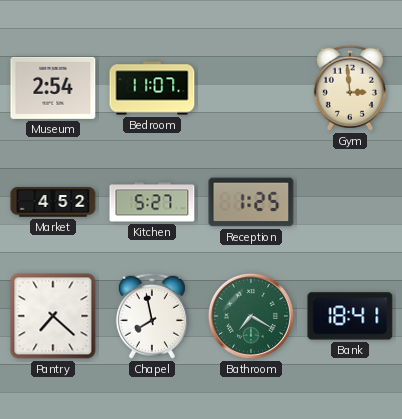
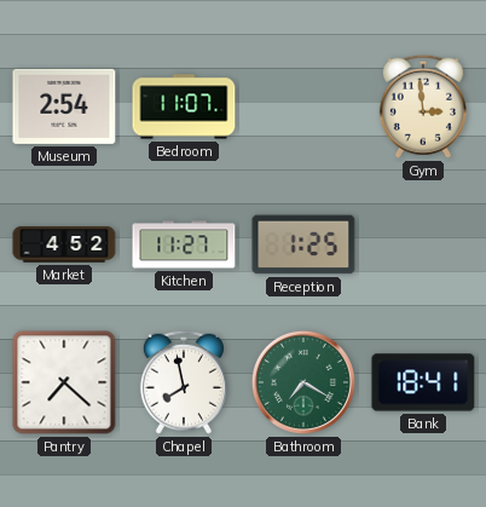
Kitchen: 5:27 -> 11:27 (184, 244)
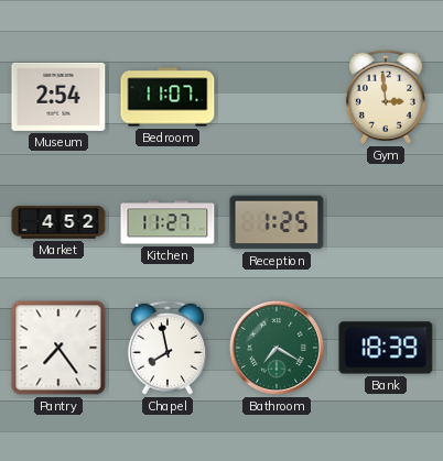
Pantry: 7:22 -> 7:24 (58, 348)
Bank: 18:41 -> 18:39 (386, 348)
